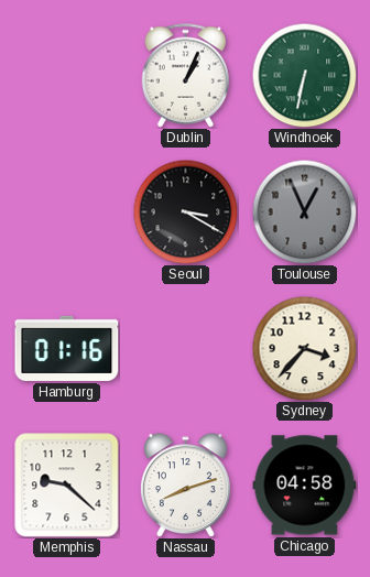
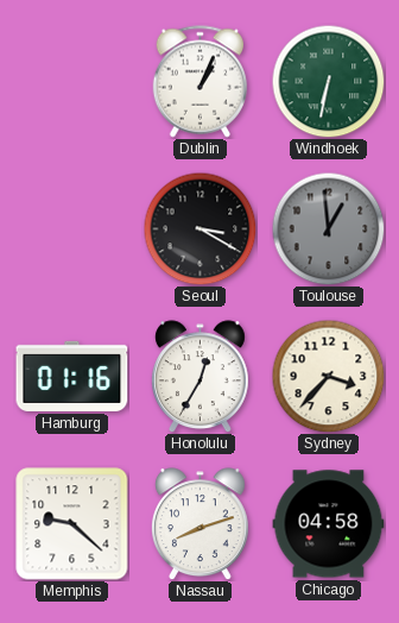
Toulouse: 12:56 -> 12:59 (328, 228)
Honolulu: none -> 12:35 (199, 377)
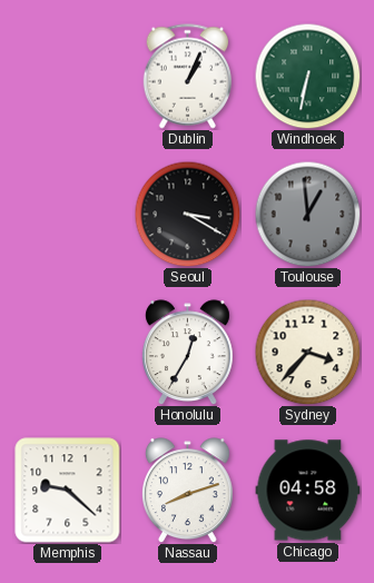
Hamburg: 01:16 -> none (72, 376)
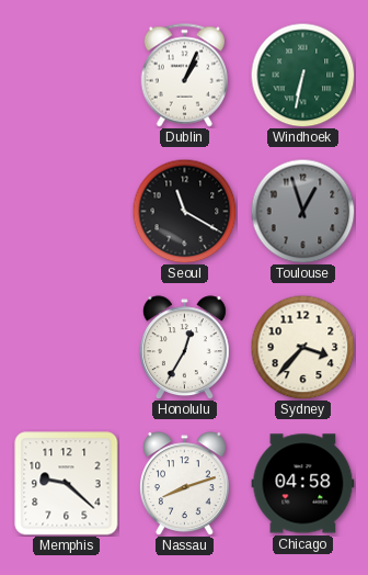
Seoul: 3:20 -> 11:20 (184, 211)
Toulouse: 12:59 -> 12:57 (302, 211)
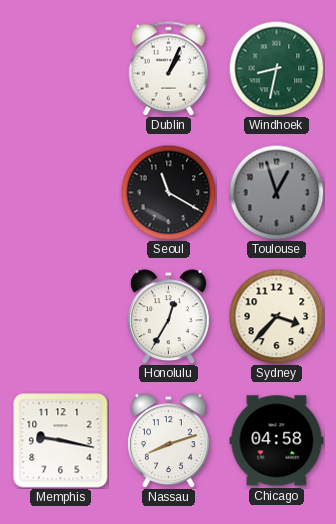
Windhoek: 6:32 -> 8:32 (276, 68)
Memphis: 9:22 -> 9:17 (61, 441)
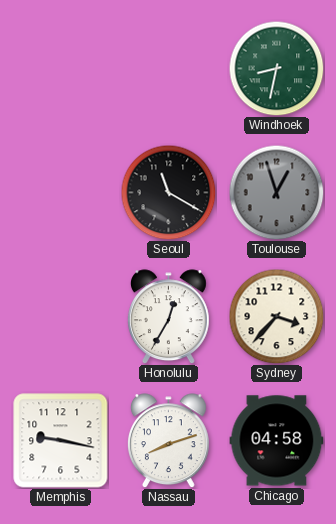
Dublin: 1:04 -> none (169, 69)
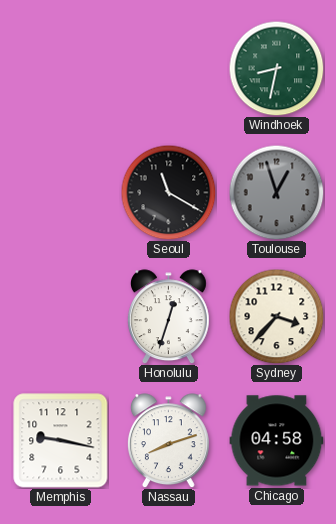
Honolulu: 12:35 -> 12:33 (168, 317)
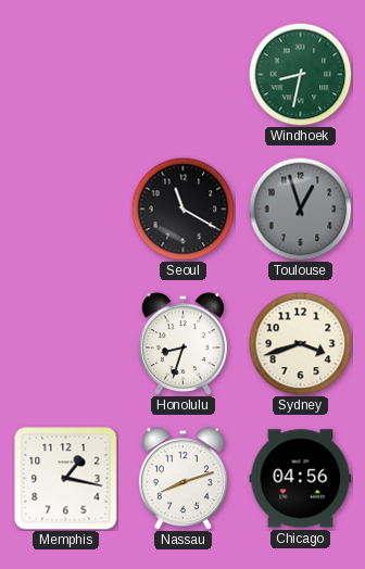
Honolulu: 12:33 -> 8:33 (182, 344)
Sydney: 3:37 -> 3:42 (300, 343)
Memphis: 9:17 -> 1:17 (66, 479)
Chicago: 04:58 -> 04:56 (301, 479)
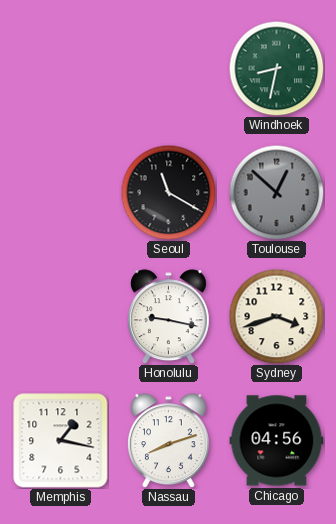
Toulouse: 12:57 -> 12:52 (276, 192)
Honolulu: 8:33 -> 9:17 (168, 317)
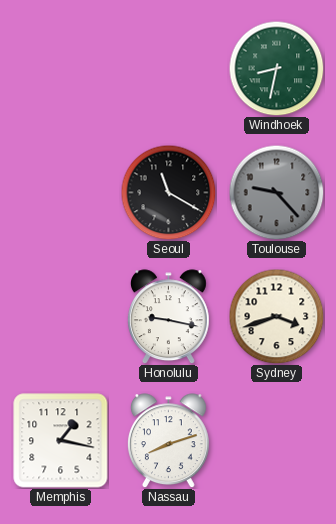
Toulouse: 12:52 -> 9:23 (276, 192)
Chicago: 04:56 -> none (277, 441)
